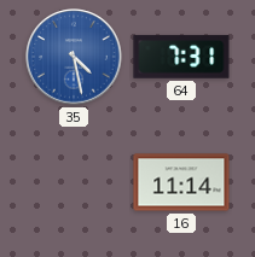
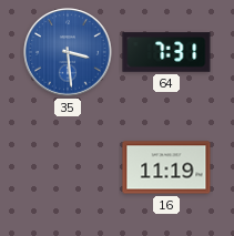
35: 4:28 -> 3:29 (69, 53)
16: 11:14 -> 11:19 (166, 167)
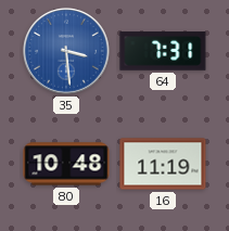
80: none -> 10:48 (66, 164)
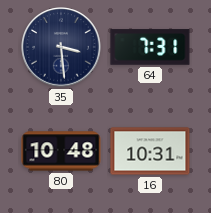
35 dial: blue -> navy (62, 48)
16: 11:19 -> 10:31 (150, 151)
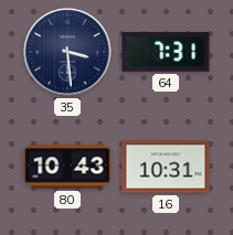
80: 10:48 -> 10:43 (67, 167)
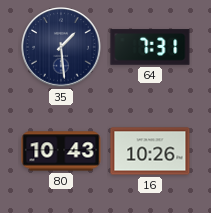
35: 3:29 -> 1:29 (62, 48)
16: 10:31 -> 10:26 (150, 151)
